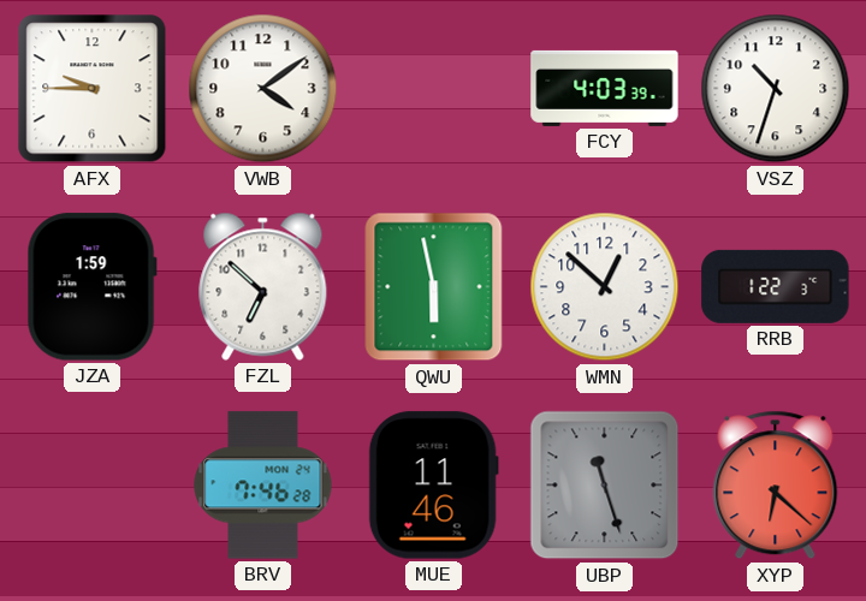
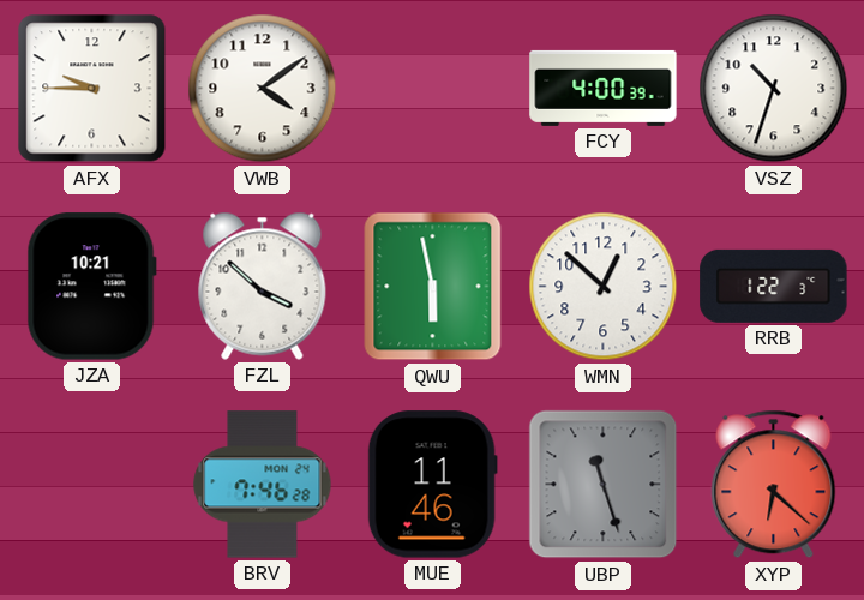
FCY: 4:03 -> 4:00 (604, 88)
JZA: 1:59 -> 10:21 (91, 287)
FZL: 6:52 -> 3:52 (263, 286)
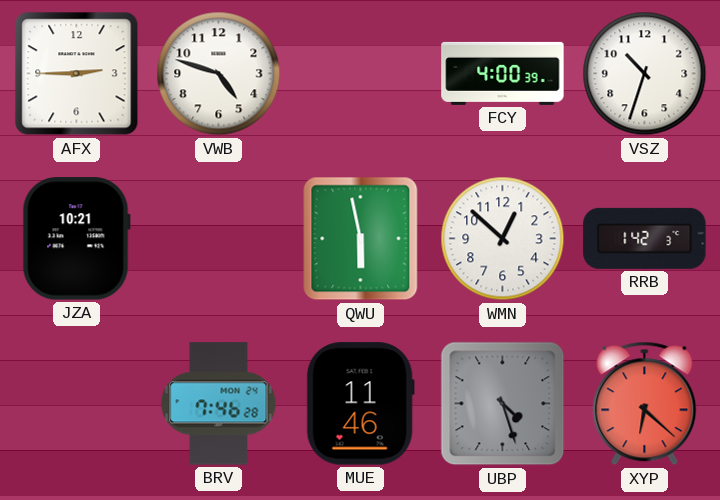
AFX: 9:45 -> 2:45 (77, 74)
VWB: 4:09 -> 4:48 (219, 74)
FZL: 3:52 -> none (263, 286)
RRB: 1:22 -> 1:42 (645, 238)
UBP: 11:27 -> 4:27 (503, 404)
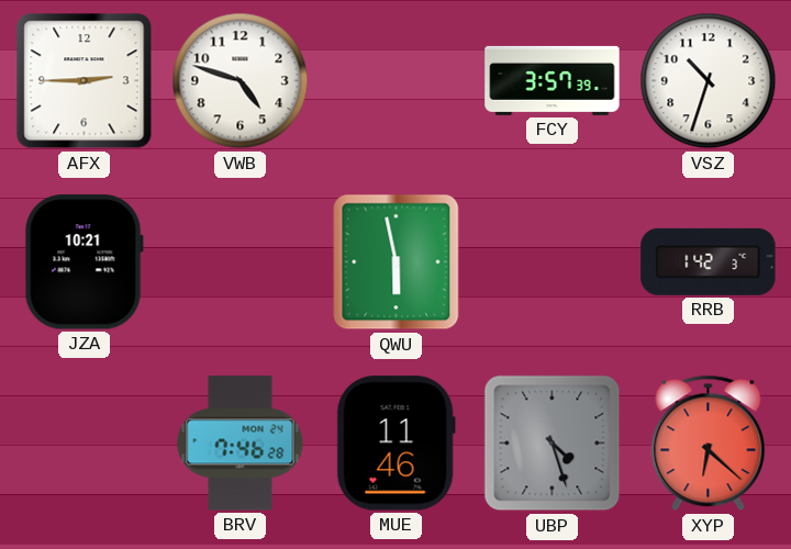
FCY: 4:00 -> 3:57 (553, 80)
WMN: 12:52 -> none (503, 239)
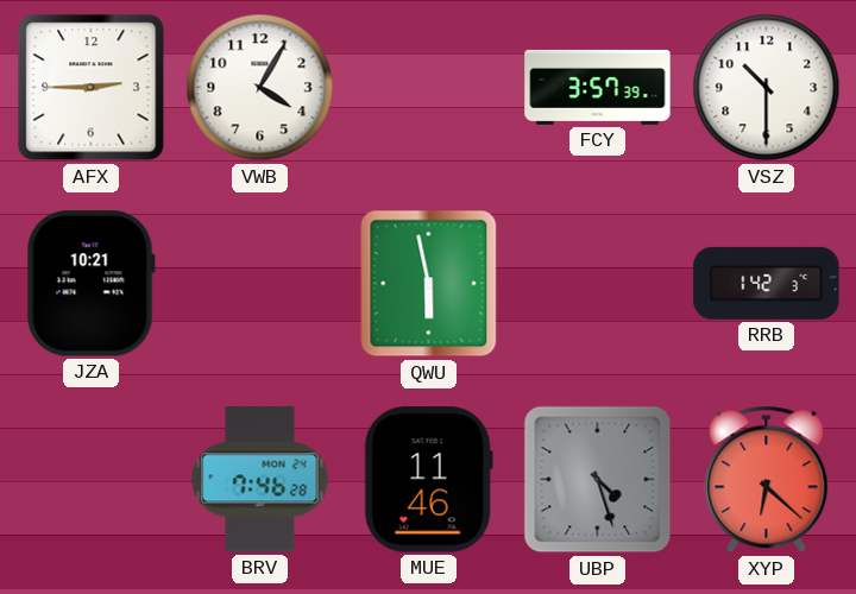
VWB: 4:48 -> 4:05 (260, 88)
VSZ: 10:33 -> 10:30 (767, 88)
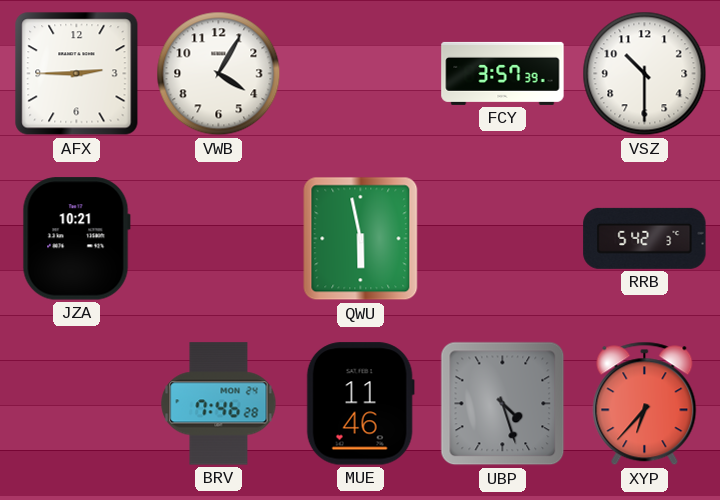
RRB: 1:42 -> 5:42 (645, 238)
XYP: 6:22 -> 6:37 (645, 404)
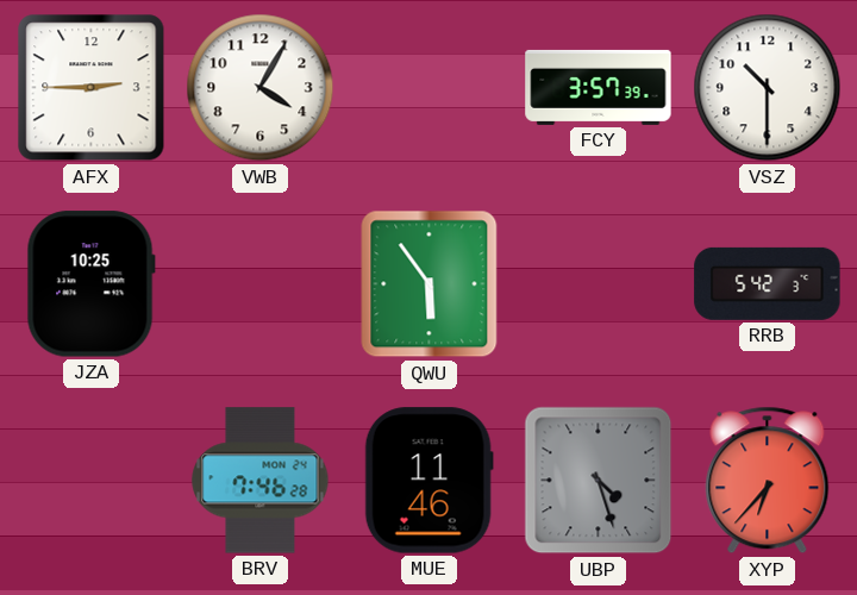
JZA: 10:21 -> 10:25 (90, 284)
QWU: 5:58 -> 5:54 (430, 284)
